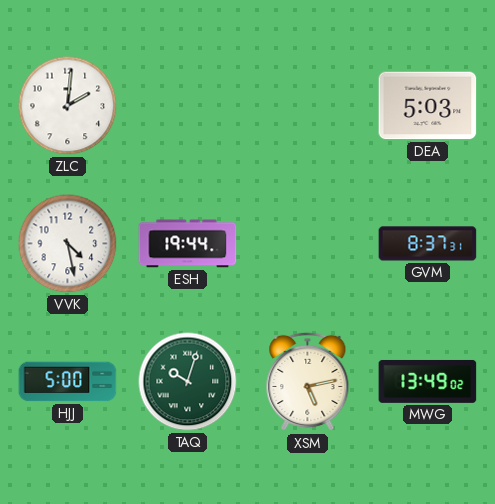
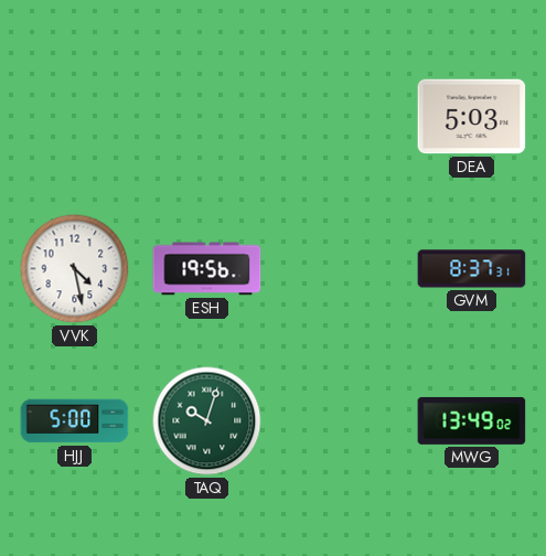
ZLC: 2:01 -> none (68, 106)
ESH: 19:44 -> 19:56 (207, 269)
XSM: 5:13 -> none (308, 382)
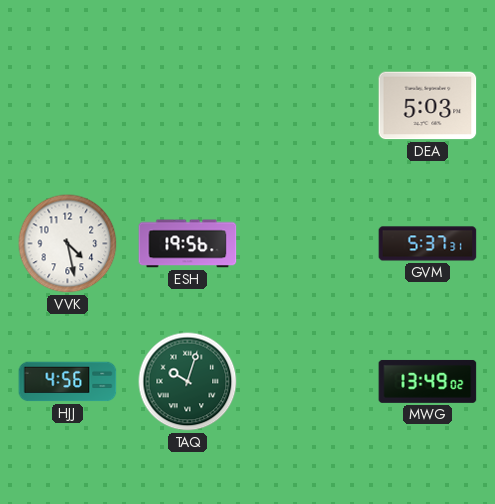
GVM: 8:37 -> 5:37 (428, 244)
HJJ: 5:00 -> 4:56 (68, 382)
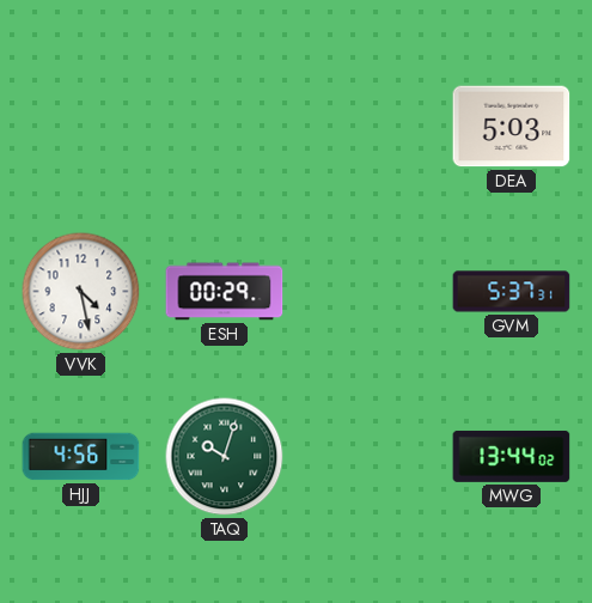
ESH: 19:56 -> 00:29 (225, 292)
MWG: 13:49 -> 13:44 (512, 456)
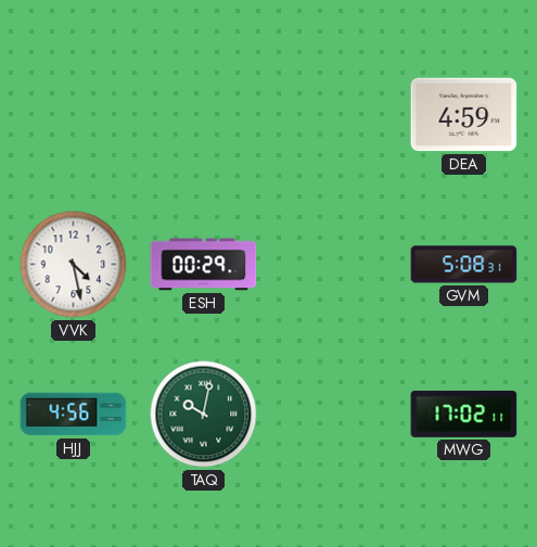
DEA: 5:03 -> 4:59 (464, 115)
GVM: 5:37 -> 5:08 (464, 265)
TAQ: 10:03 -> 10:02 (204, 415)
MWG: 13:44 -> 17:02 (464, 414)
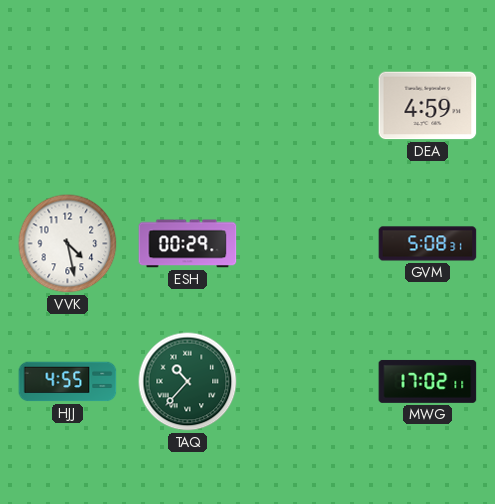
HJJ: 4:56 -> 4:55 (68, 382)
TAQ: 10:02 -> 10:37 (188, 382)
